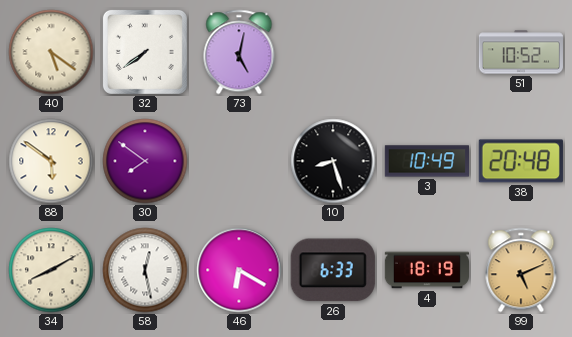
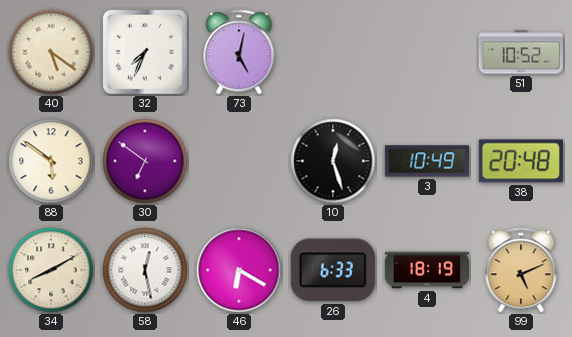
32: 7:39 -> 7:34 (145, 52)
30: 7:51 -> 6:51 (145, 161)
10: 8:27 -> 12:27 (333, 161)
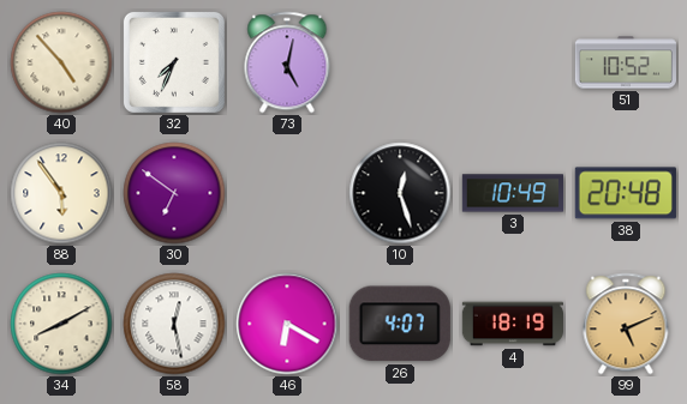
40: 5:21 -> 4:53 (61, 62)
88: 5:51 -> 5:54 (61, 193)
26: 6:33 -> 4:07 (400, 324)
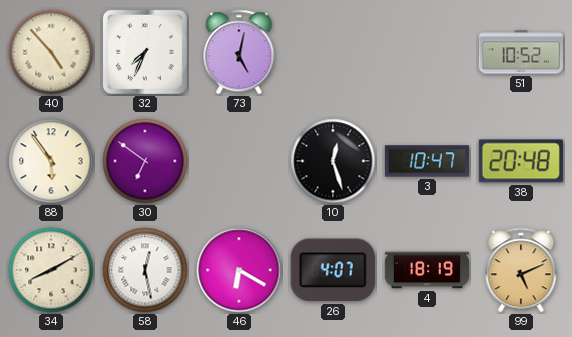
3: 10:49 -> 10:47 (426, 161)
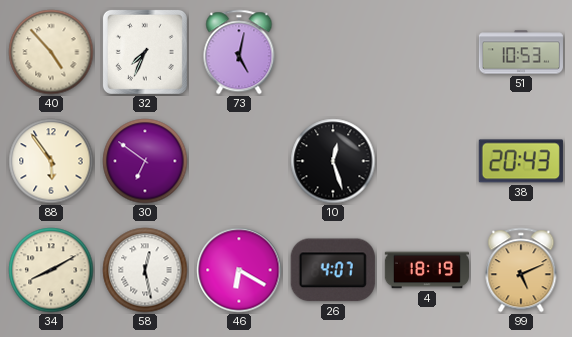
51: 10:52 -> 10:53 (521, 52)
3: 10:47 -> none (426, 161)
38: 20:48 -> 20:43 (521, 161)
